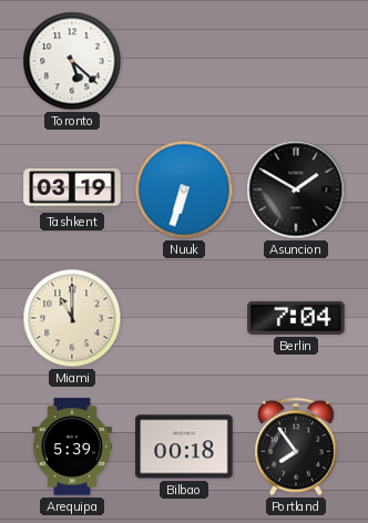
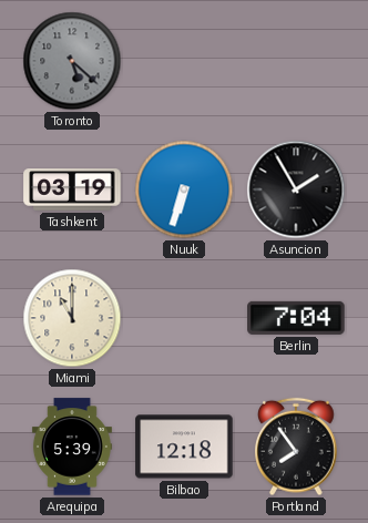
Toronto dial: white -> grey (72, 61)
Asuncion: 1:50 -> 1:55 (296, 189)
Bilbao: 00:18 -> 12:18 (184, 447)
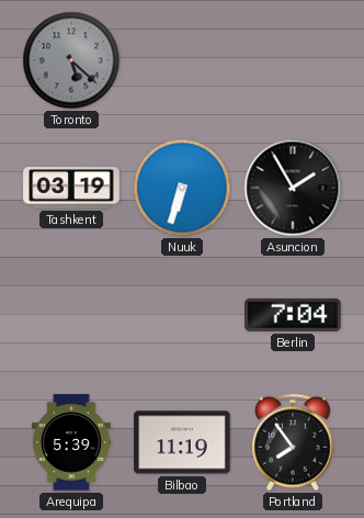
Miami: 11:00 -> none (72, 318)
Bilbao: 12:18 -> 11:19 (182, 442)
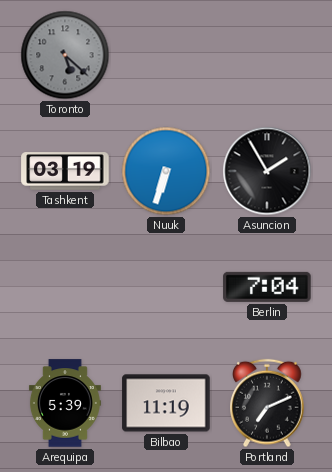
Portland: 7:54 -> 7:11 (267, 403)
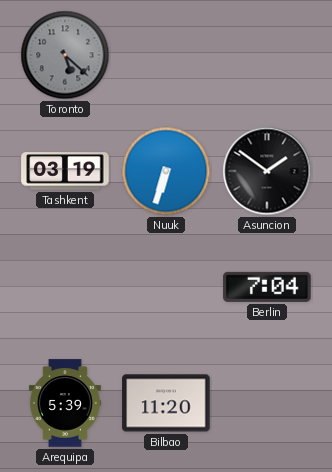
Asuncion: 1:55 -> 1:51 (267, 171)
Bilbao: 11:19 -> 11:20 (166, 403)
Portland: 7:11 -> none (267, 403)
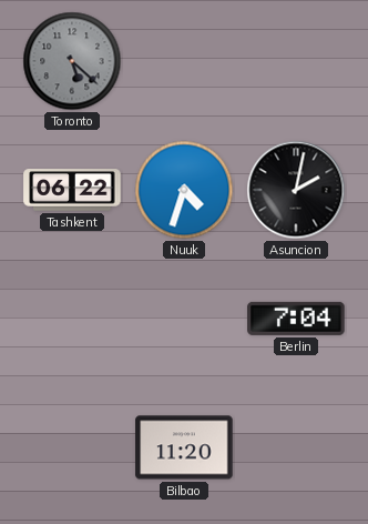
Tashkent: 03:19 -> 06:22 (72, 190)
Nuuk: 6:33 -> 4:33 (184, 190)
Asuncion: 1:51 -> 2:02 (296, 190)
Arequipa: 5:39 -> none (65, 403)
